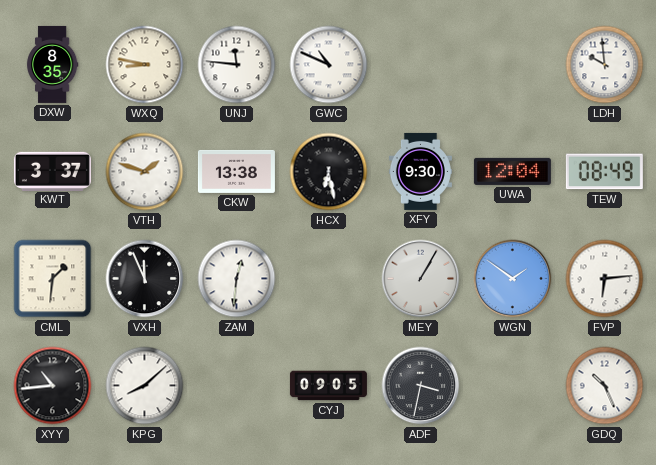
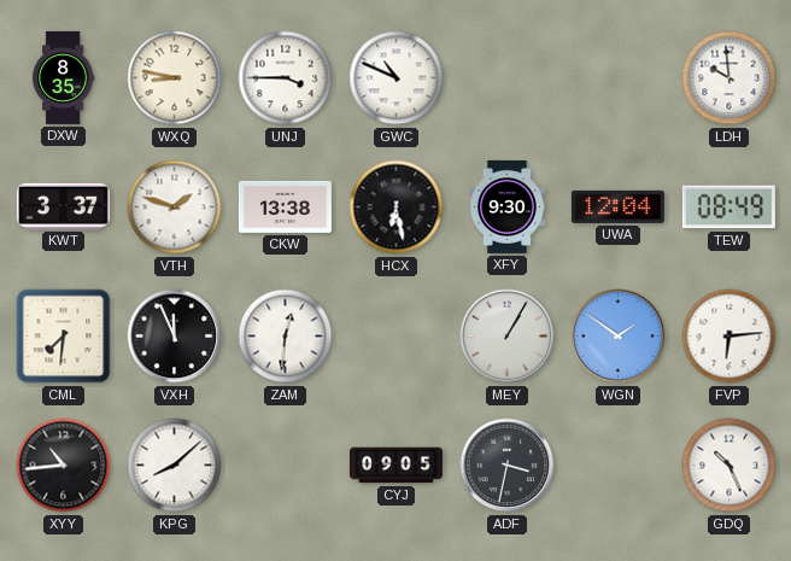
UNJ: 11:46 -> 3:45 (286, 78)
CML: 1:31 -> 7:31 (64, 337)
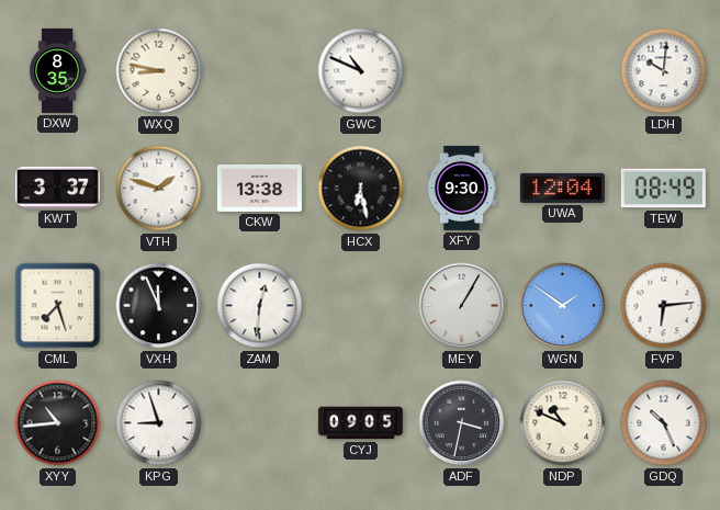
UNJ: 3:45 -> none (286, 78)
LDH: 9:59 -> 10:01 (664, 71)
CML: 7:31 -> 7:27 (58, 306)
KPG: 8:08 -> 8:57 (159, 423)
NDP: none -> 10:49 (563, 423)
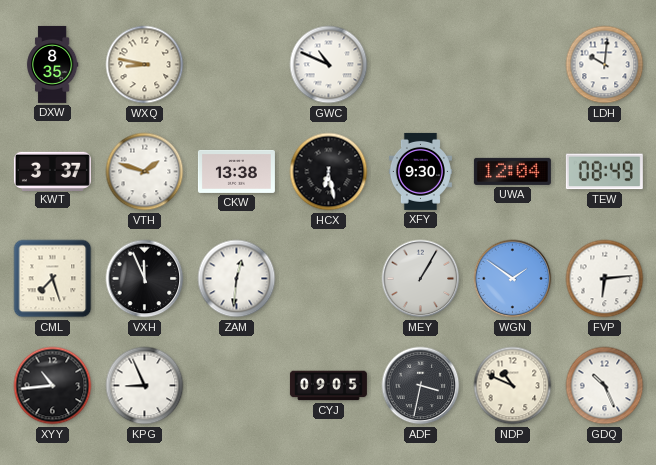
KPG: 8:57 -> 8:56 (145, 386)
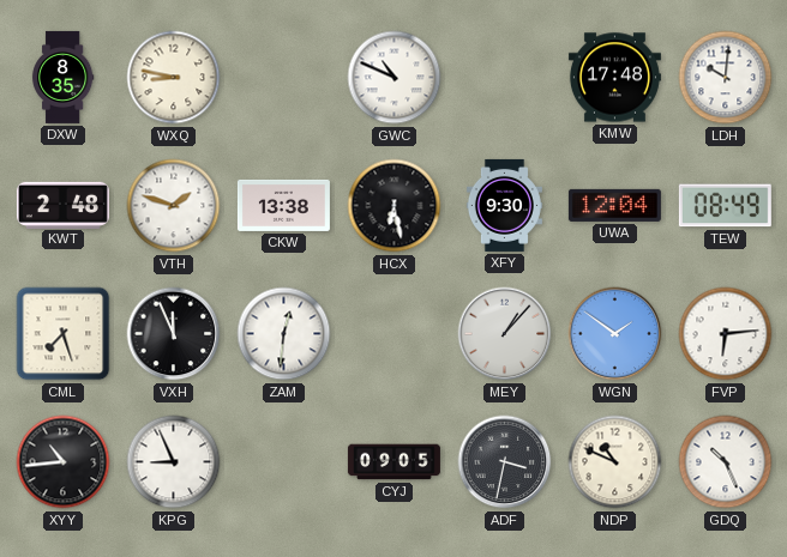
KMW: none -> 17:48 (614, 78)
KWT: 3:37 -> 2:48 (62, 205)
MEY: 1:05 -> 1:07 (505, 334)
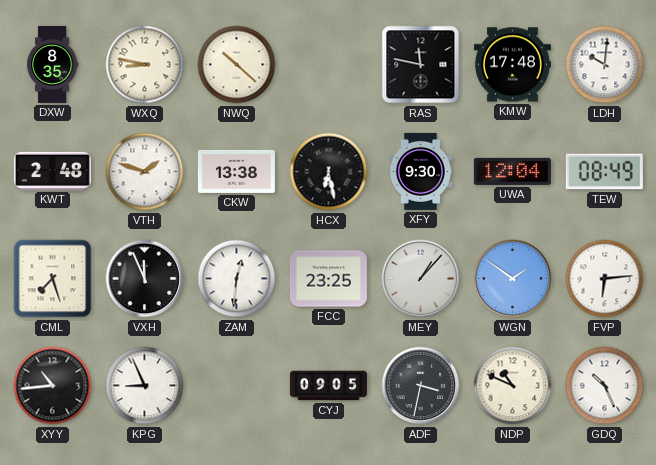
NWQ: none -> 10:22 (237, 65)
GWC: 10:49 -> none (395, 78)
RAS: none -> 11:47 (421, 65)
FCC: none -> 23:25 (328, 279)
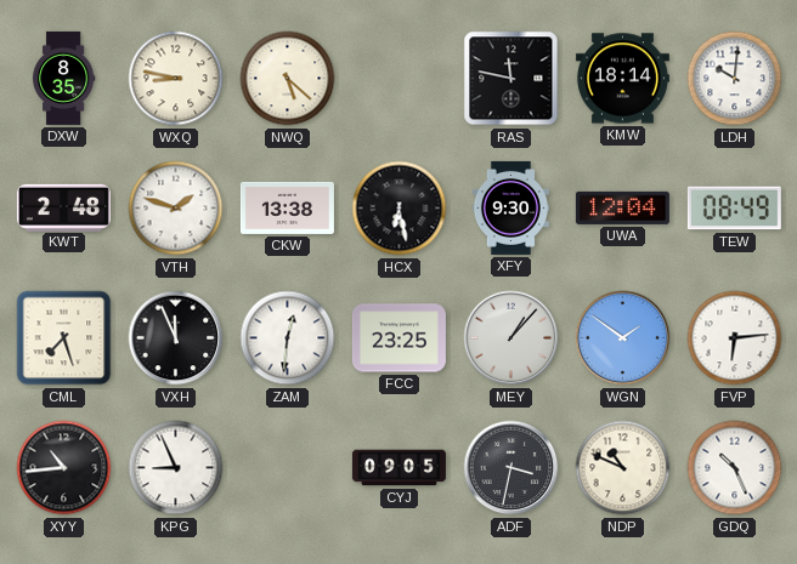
NWQ: 10:22 -> 5:22 (288, 79)
KMW: 17:48 -> 18:14 (622, 79)
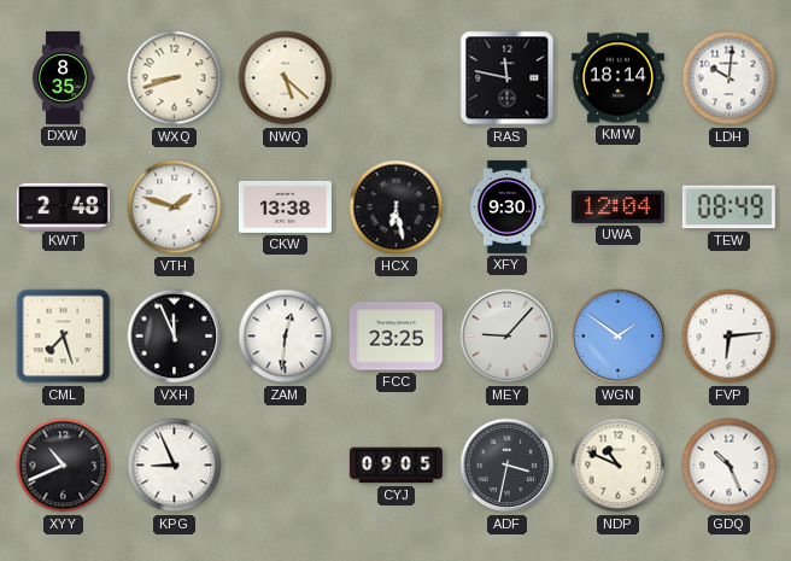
WXQ: 8:47 -> 8:42 (175, 78)
MEY: 1:07 -> 9:07 (508, 337)
XYY: 10:44 -> 10:41 (64, 466)
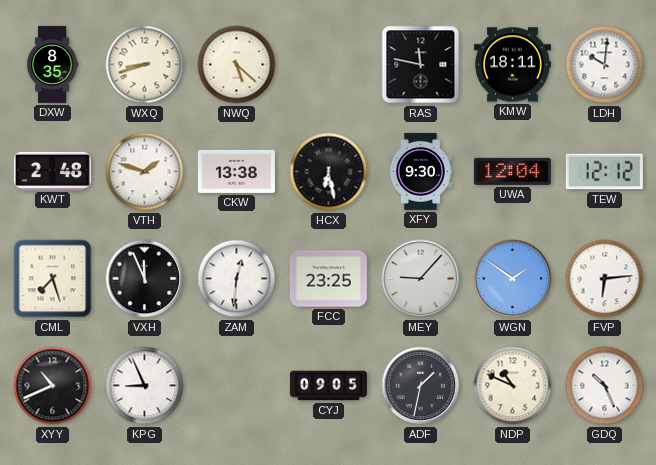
KMW: 18:14 -> 18:11 (512, 65)
TEW: 08:49 -> 12:12 (604, 172)
ADF: 3:32 -> 1:32 (421, 386)
